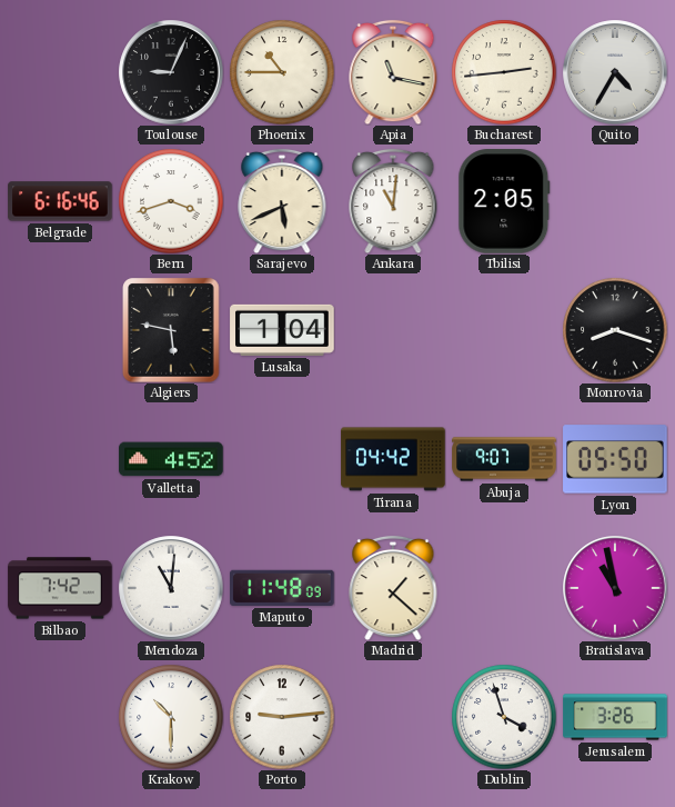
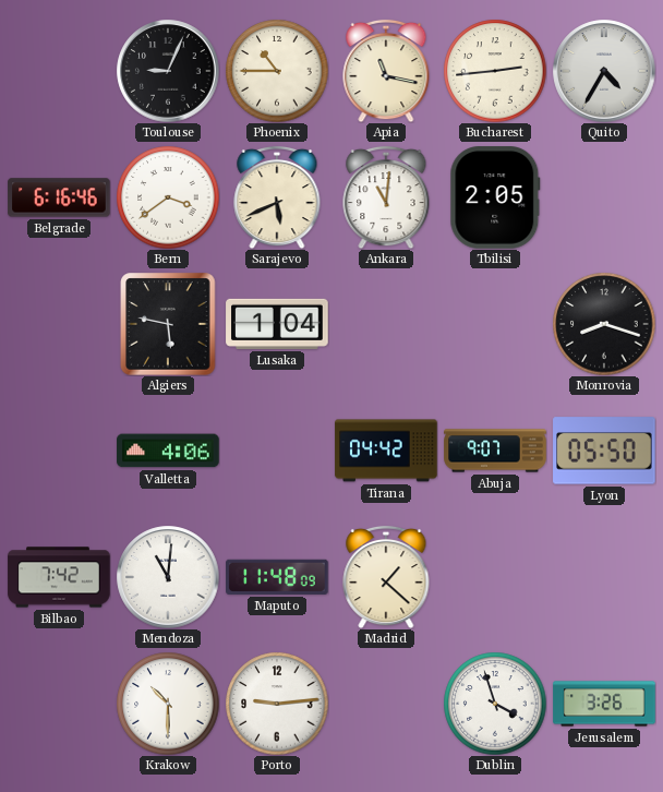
Bern: 3:42 -> 3:39 (168, 197)
Valletta: 4:52 -> 4:06 (168, 451)
Bratislava: 10:58 -> none (615, 588)
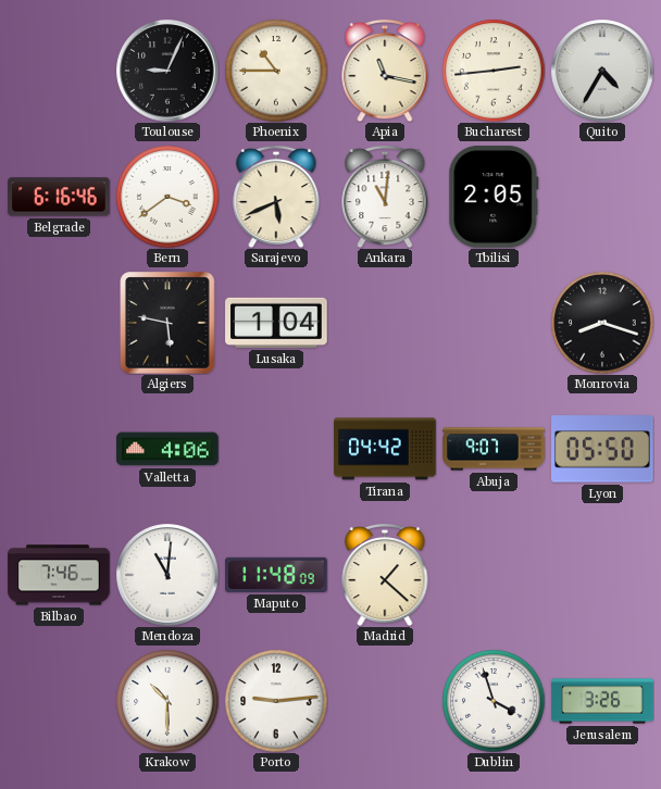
Bilbao: 7:42 -> 7:46 (59, 575)
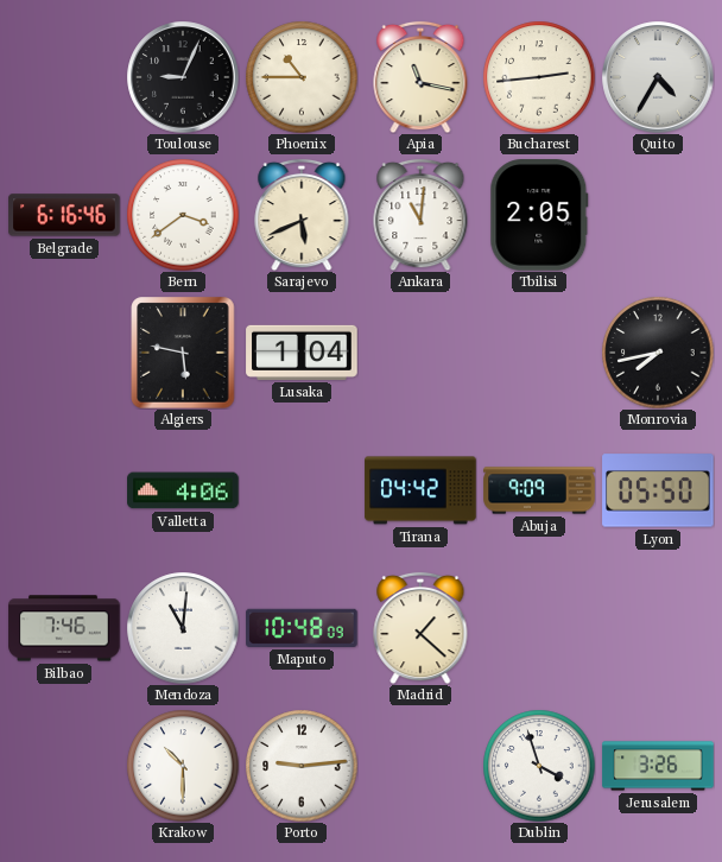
Monrovia: 8:18 -> 7:43 (658, 353)
Abuja: 9:07 -> 9:09 (539, 490)
Maputo: 11:48 -> 10:48 (302, 628)
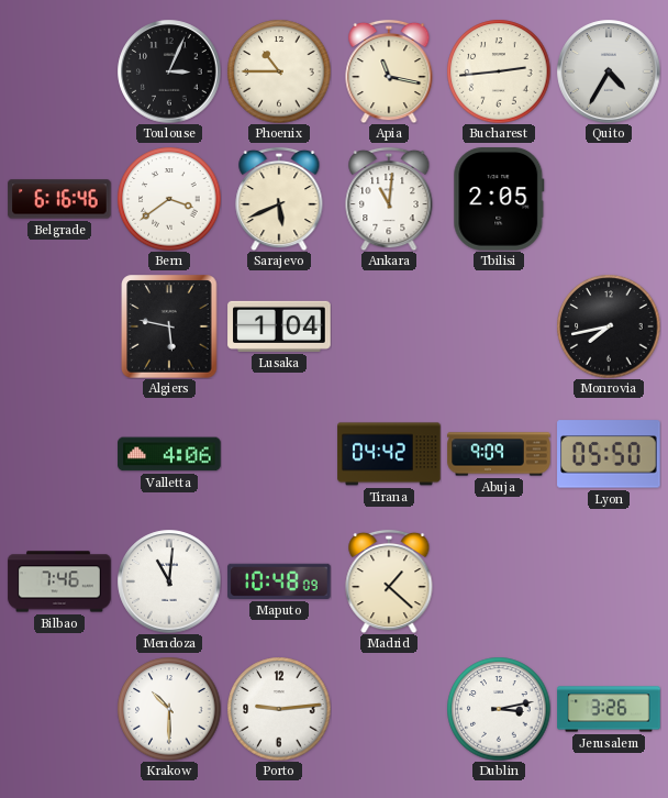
Toulouse: 9:04 -> 3:04 (169, 71)
Dublin: 3:57 -> 3:13 (499, 709)
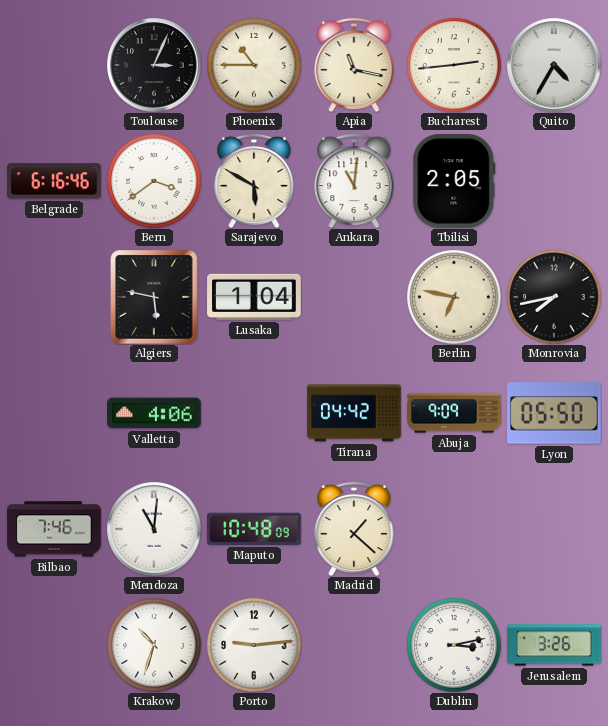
Sarajevo: 5:41 -> 5:50 (254, 181)
Berlin: none -> 6:47 (454, 297)
Krakow: 10:30 -> 10:33 (154, 645)
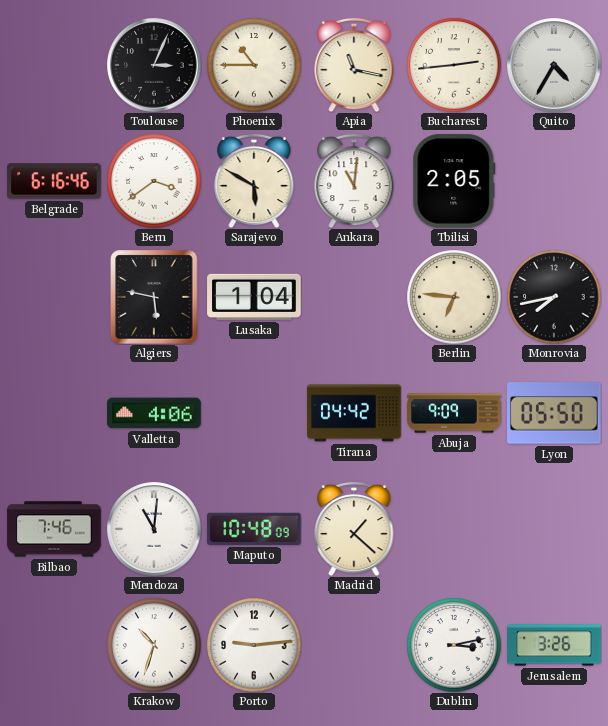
Berlin: 6:47 -> 6:46 (454, 297)
